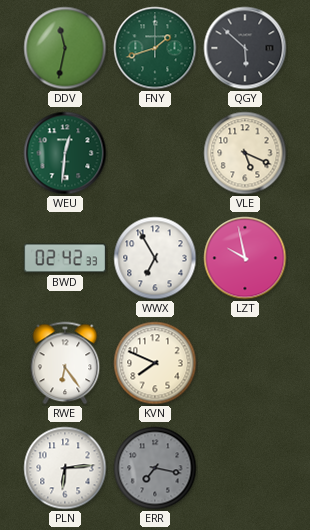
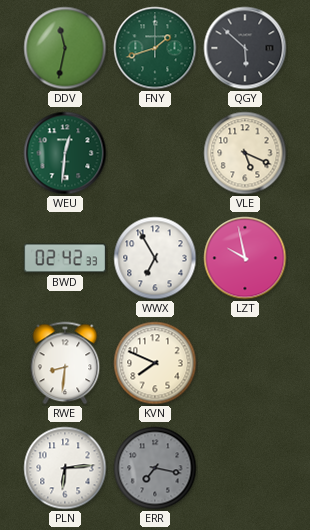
RWE: 6:24 -> 8:31 (65, 363)
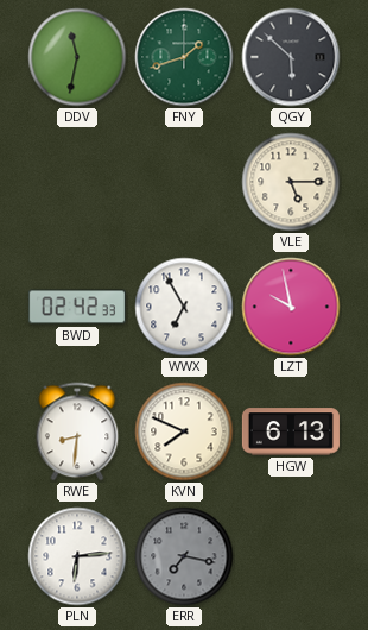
WEU: 12:31 -> none (65, 153)
VLE: 5:19 -> 5:15 (291, 182)
HGW: none -> 6:13 (291, 431)
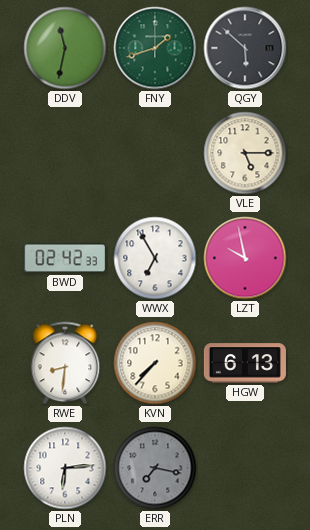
KVN: 7:49 -> 7:37 (155, 363)
